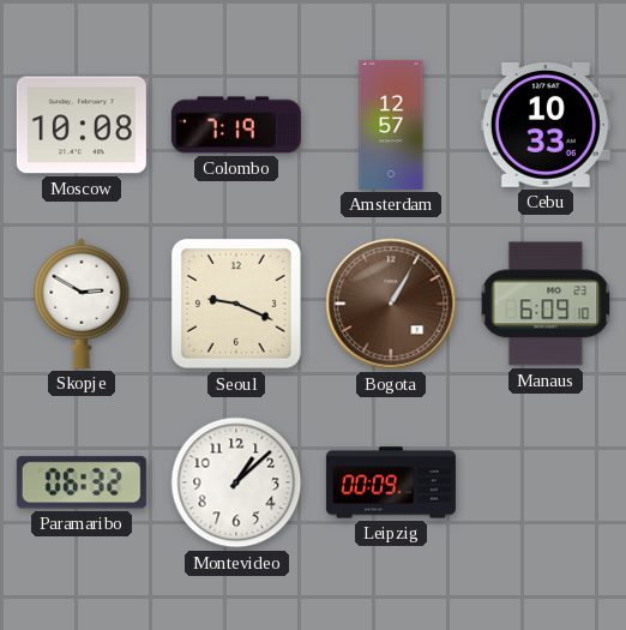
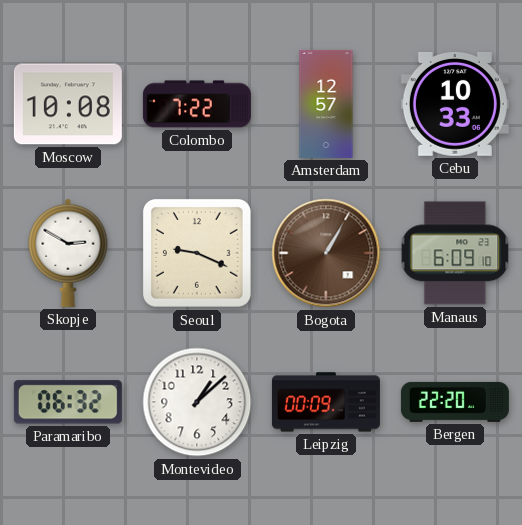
Colombo: 7:19 -> 7:22 (197, 104)
Bergen: none -> 22:20 (455, 402)
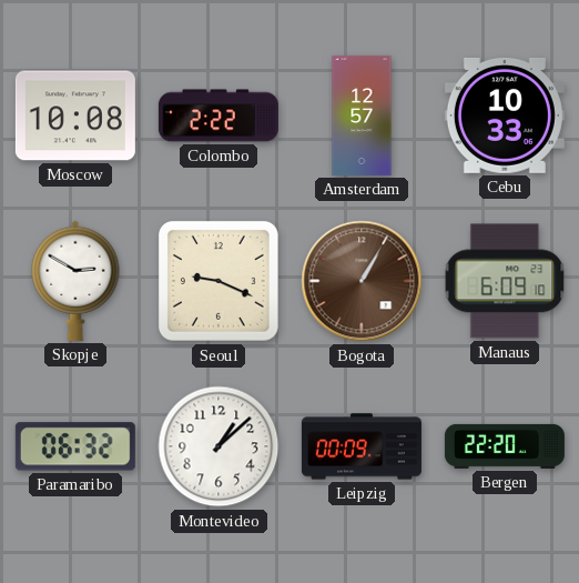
Colombo: 7:22 -> 2:22 (219, 115)
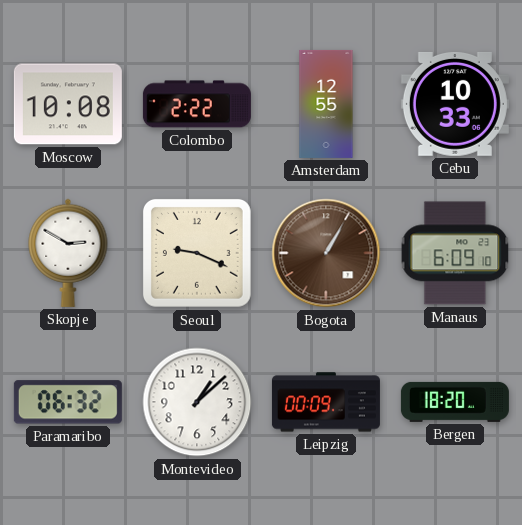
Amsterdam: 12:57 -> 12:55 (326, 104)
Bergen: 22:20 -> 18:20 (455, 402)
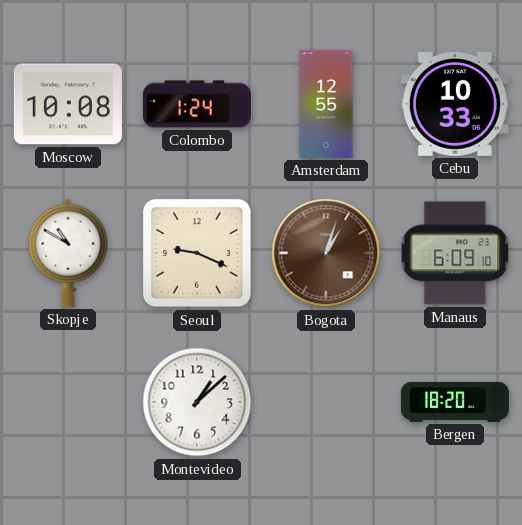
Colombo: 2:22 -> 1:24 (197, 104)
Skopje: 2:50 -> 10:50 (68, 253)
Bogota: 1:05 -> 1:03 (326, 253)
Paramaribo: 06:32 -> none (68, 402)
Leipzig: 00:09 -> none (326, 402)
